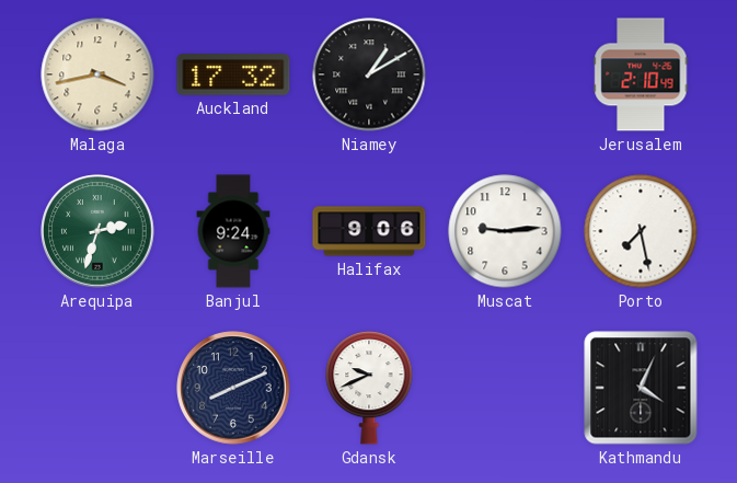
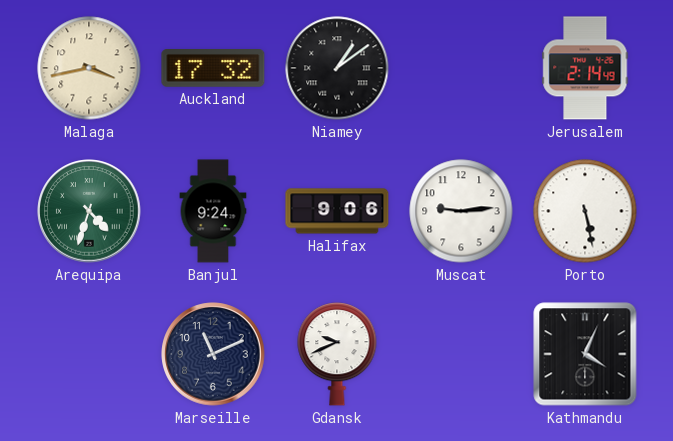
Niamey: 1:10 -> 1:09 (337, 68)
Jerusalem: 2:10 -> 2:14 (585, 68)
Arequipa: 2:33 -> 4:33 (89, 211)
Porto: 7:28 -> 5:28 (585, 211)
Marseille: 8:11 -> 11:11 (213, 354)
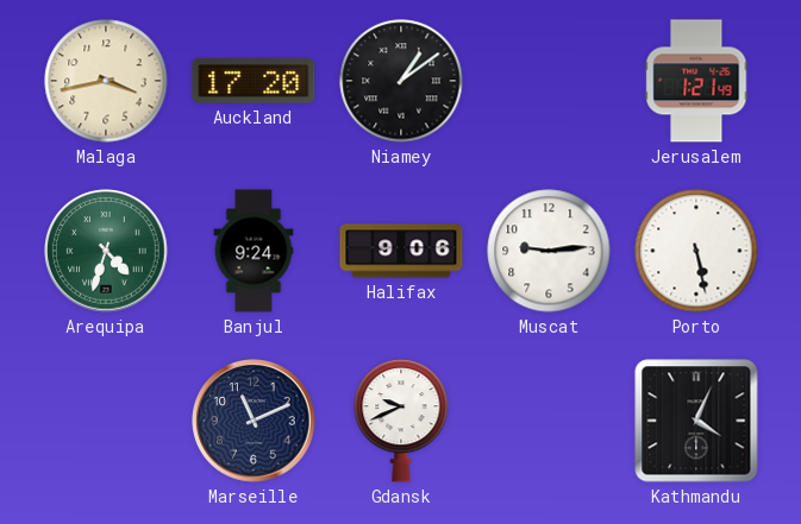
Auckland: 17:32 -> 17:20 (254, 82)
Jerusalem: 2:14 -> 1:21 (696, 81)
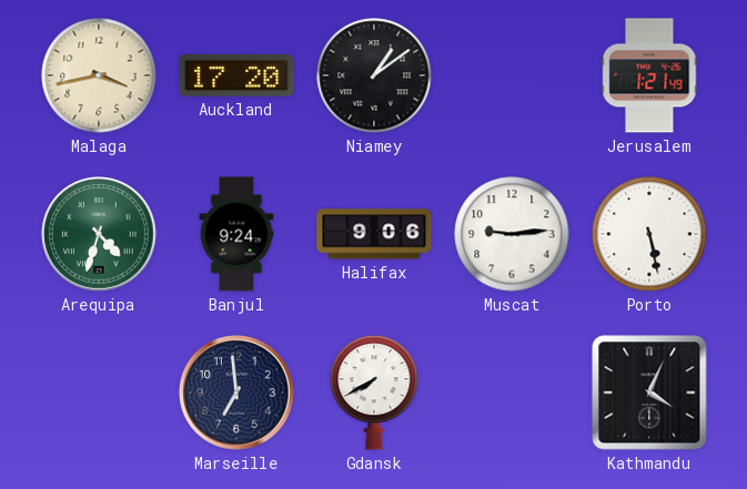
Marseille: 11:11 -> 6:59 (236, 393)
Gdansk: 9:41 -> 7:40 (374, 393)
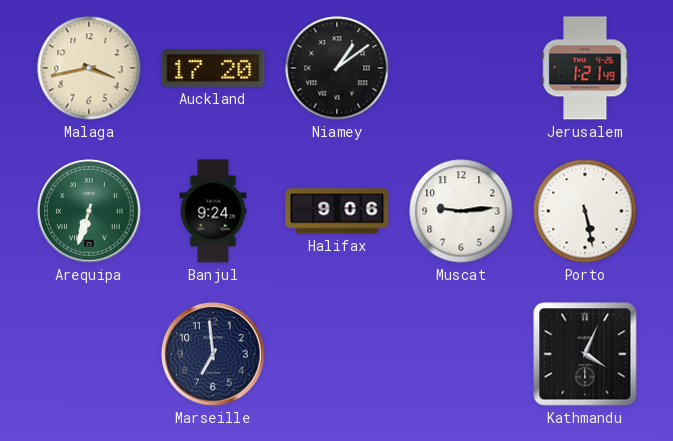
Arequipa: 4:33 -> 6:33 (89, 211)
Gdansk: 7:40 -> none (374, 393)
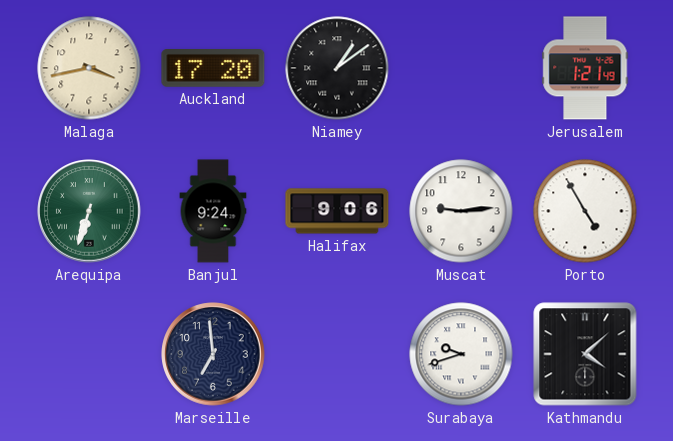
Porto: 5:28 -> 4:55 (585, 211)
Surabaya: none -> 9:42 (461, 354)
Kathmandu: 4:04 -> 4:08 (585, 354)
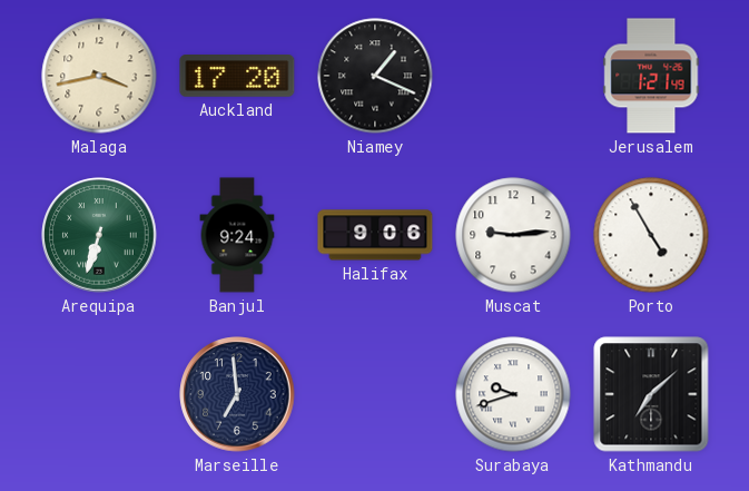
Niamey: 1:09 -> 1:19 (375, 76)
Kathmandu: 4:08 -> 7:08 (651, 394)
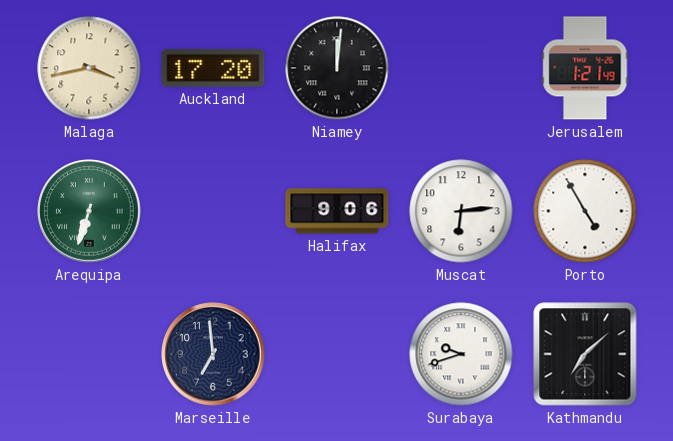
Niamey: 1:19 -> 12:01 (337, 68)
Banjul: 9:24 -> none (237, 235)
Muscat: 9:14 -> 6:14 (461, 211)
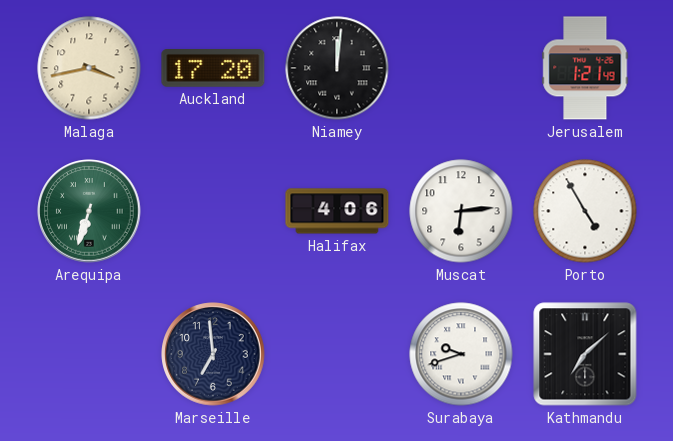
Halifax: 9:06 -> 4:06 (337, 211)
